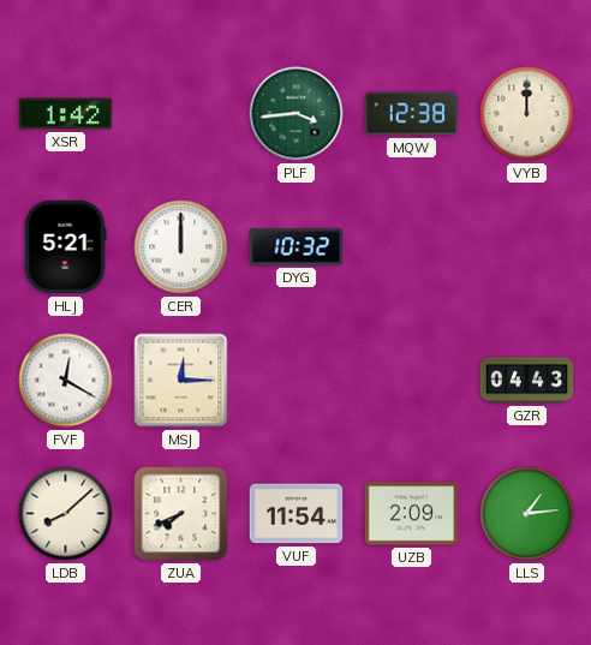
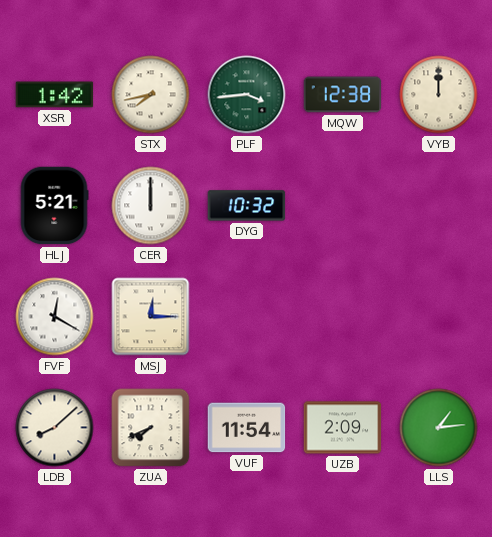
STX: none -> 7:43 (151, 95)
GZR: 04:43 -> none (527, 381)
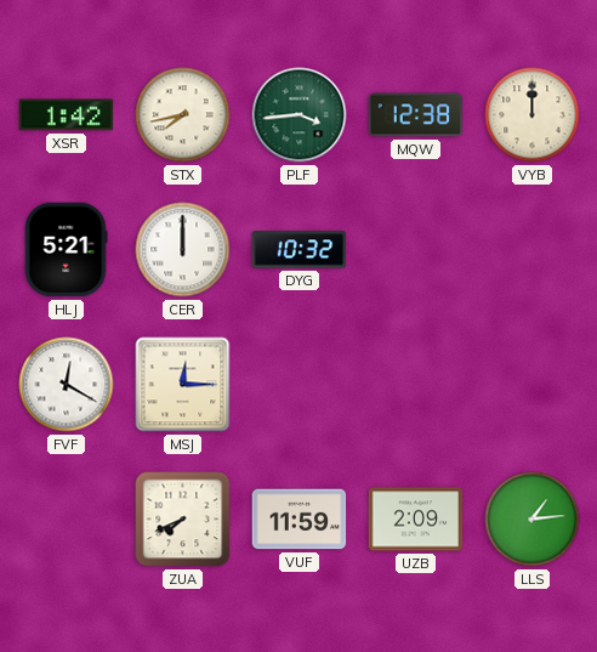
LDB: 8:08 -> none (55, 428)
VUF: 11:54 -> 11:59 (300, 520)
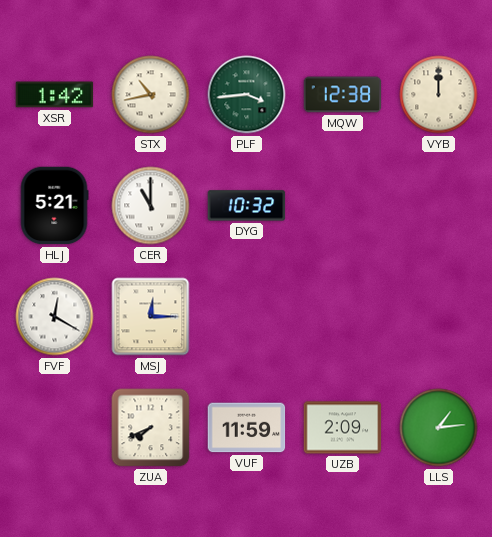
STX: 7:43 -> 10:43 (151, 95)
CER: 12:00 -> 11:00 (151, 206)
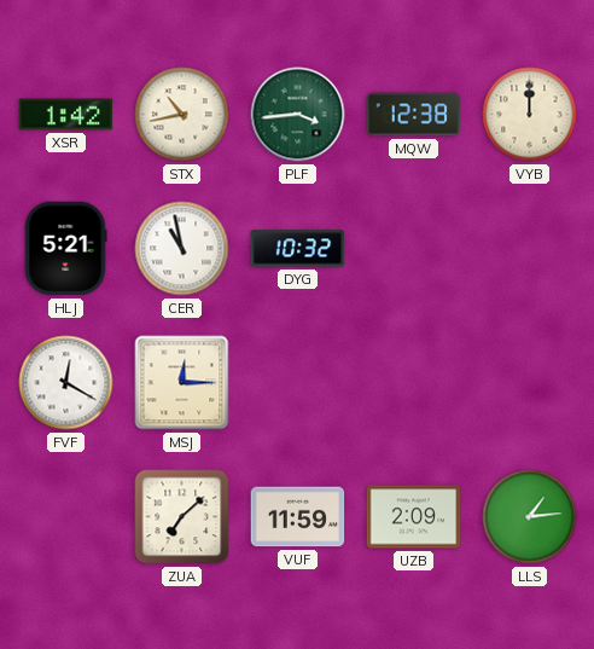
CER: 11:00 -> 10:58 (182, 249)
ZUA: 7:41 -> 7:08 (182, 517)
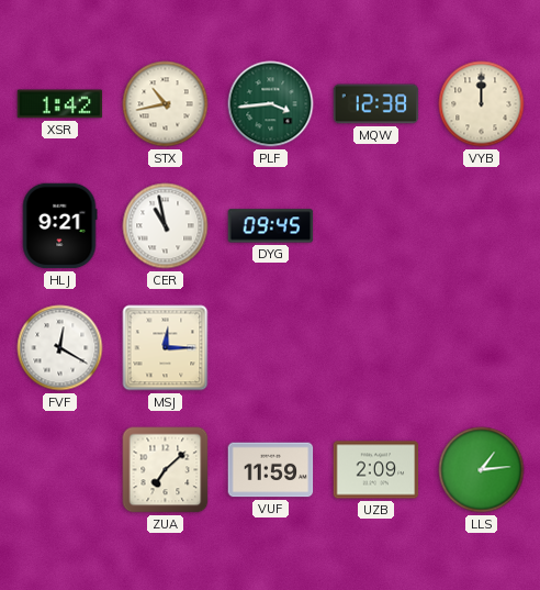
HLJ: 5:21 -> 9:21 (59, 226)
DYG: 10:32 -> 09:45 (271, 226)
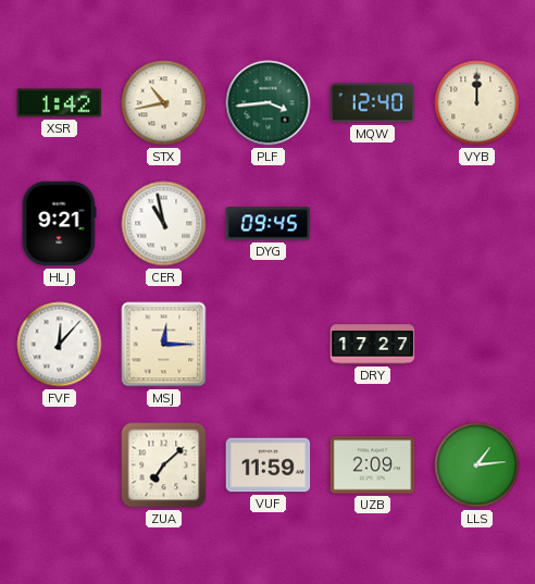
MQW: 12:38 -> 12:40 (373, 103)
FVF: 12:20 -> 12:07 (60, 345)
DRY: none -> 17:27 (373, 345)
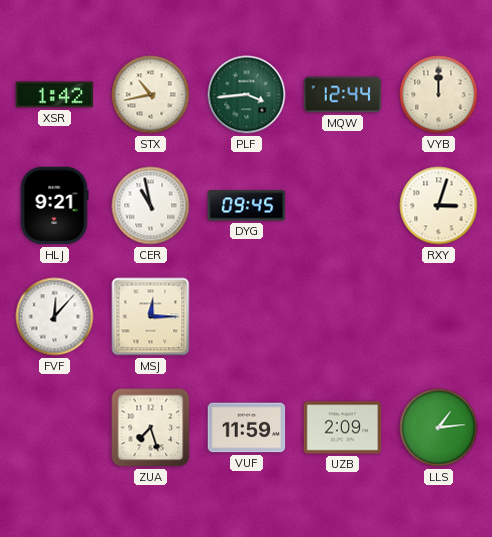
MQW: 12:40 -> 12:44 (343, 95)
RXY: none -> 3:03 (439, 206)
DRY: 17:27 -> none (373, 345)
ZUA: 7:08 -> 7:27 (151, 428)
